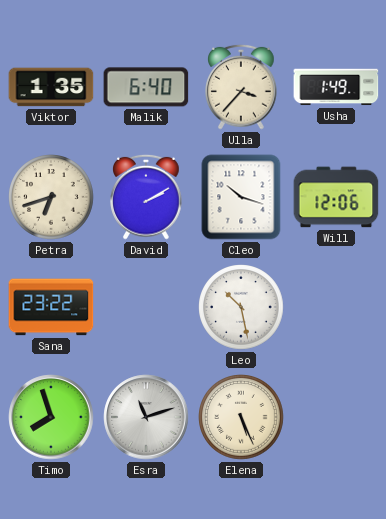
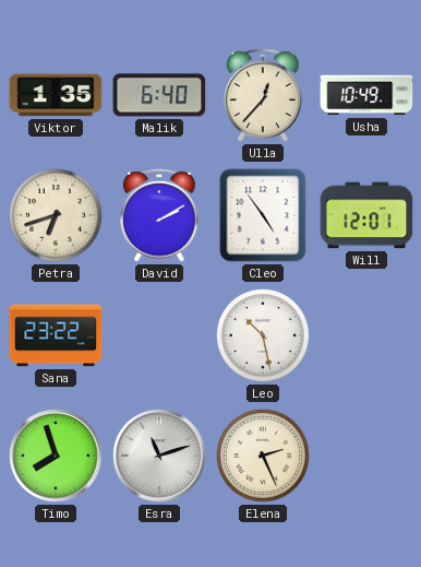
Ulla: 3:37 -> 12:37 (264, 95)
Usha: 1:49 -> 10:49 (366, 95)
Cleo: 10:18 -> 4:54 (263, 215)
Will: 12:06 -> 12:01 (366, 215)
Elena: 5:26 -> 2:26 (263, 456)
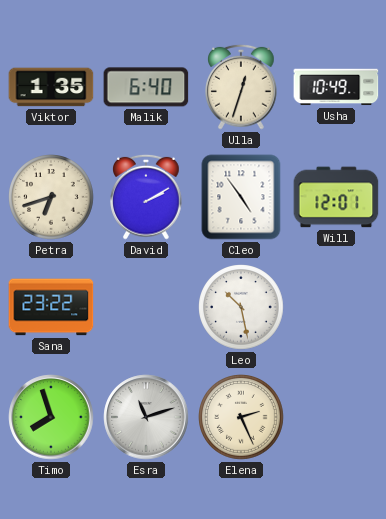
Ulla: 12:37 -> 12:33 (242, 87)
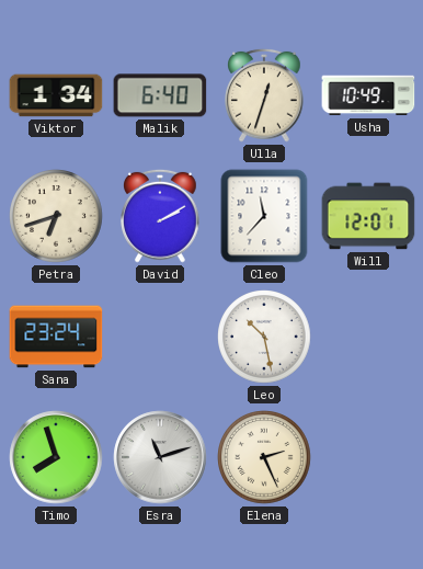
Viktor: 1:35 -> 1:34 (56, 95)
Cleo: 4:54 -> 11:37 (264, 216)
Sana: 23:22 -> 23:24 (56, 337)
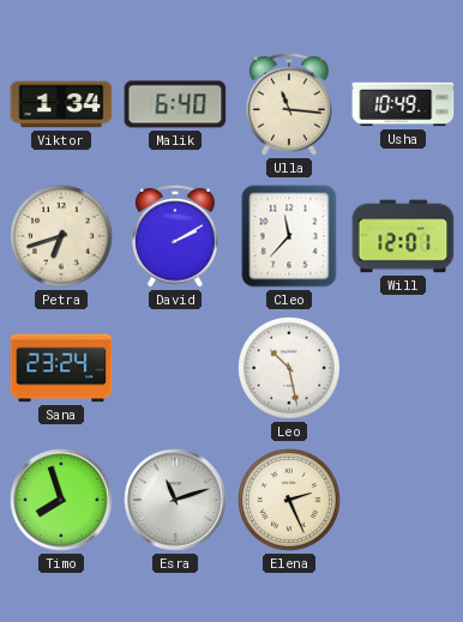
Ulla: 12:33 -> 11:16 (290, 104)
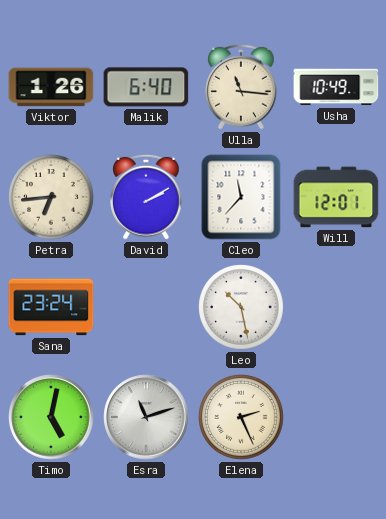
Viktor: 1:34 -> 1:26 (51, 87)
Petra: 6:42 -> 6:44 (51, 197)
Timo: 7:57 -> 5:02 (51, 417)
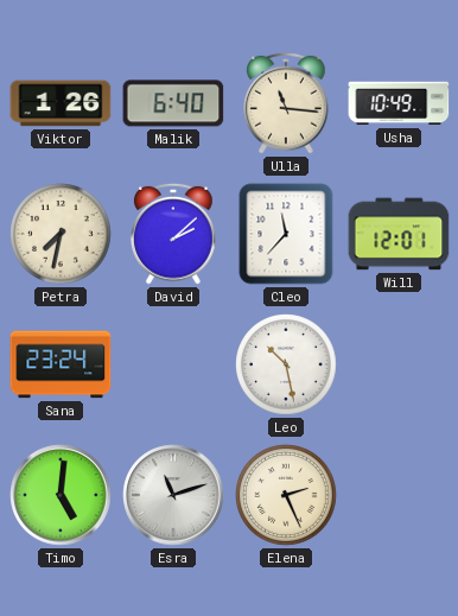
Petra: 6:44 -> 7:32 (61, 234)
David: 2:10 -> 2:08 (174, 234)
Timo: 5:02 -> 5:01 (61, 495)
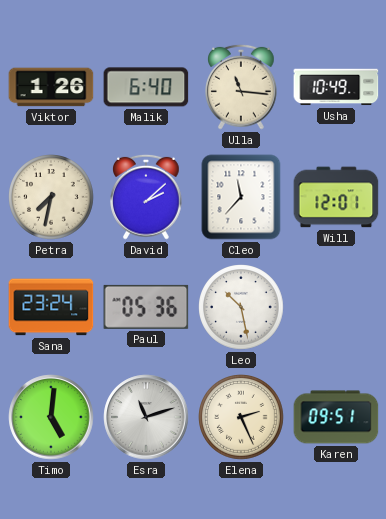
Paul: none -> 05:36 (146, 307)
Karen: none -> 09:51 (336, 417)
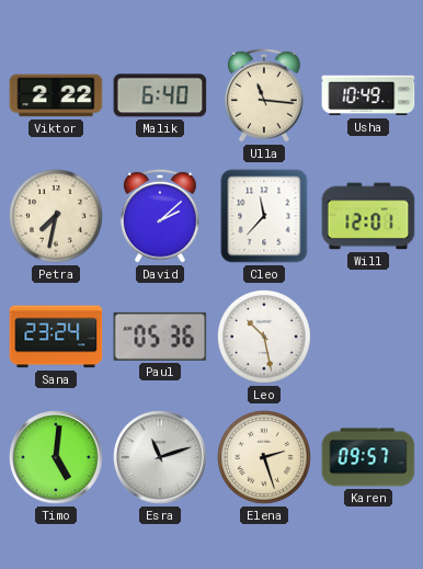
Viktor: 1:26 -> 2:22 (56, 95)
Elena: 2:26 -> 2:27 (264, 457)
Karen: 09:51 -> 09:57 (368, 457)
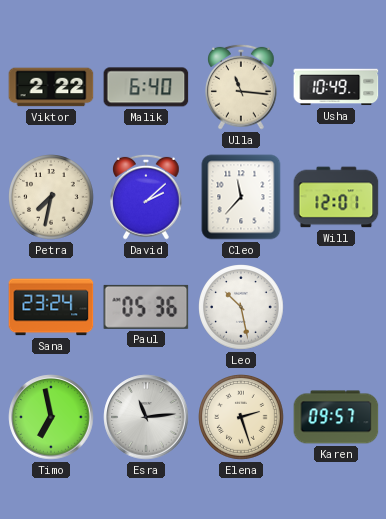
Timo: 5:01 -> 6:58 (51, 417)
Esra: 11:12 -> 11:14 (146, 417)
